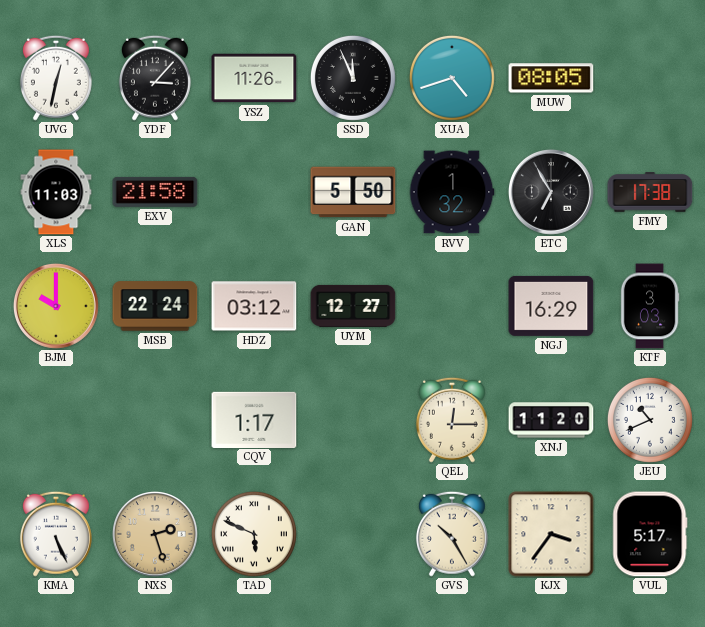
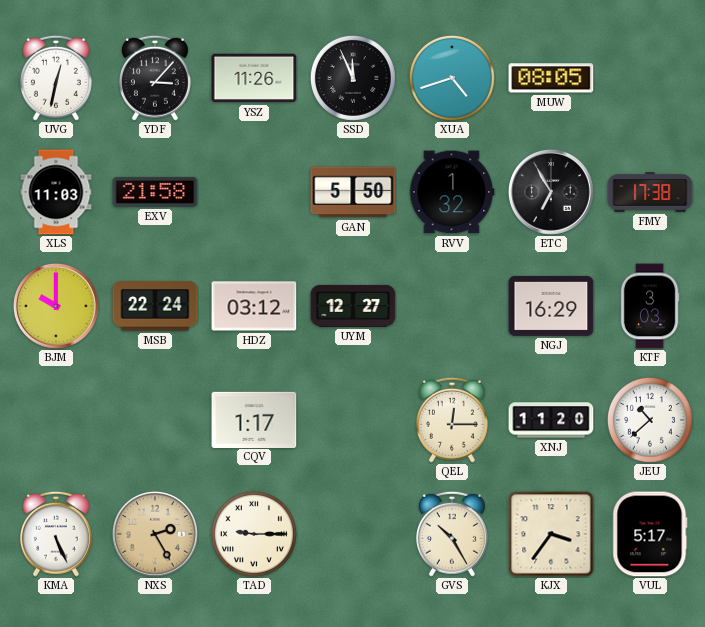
JEU: 10:41 -> 10:38 (650, 420)
NXS: 2:27 -> 2:25 (155, 534)
TAD: 5:49 -> 9:15 (254, 534)
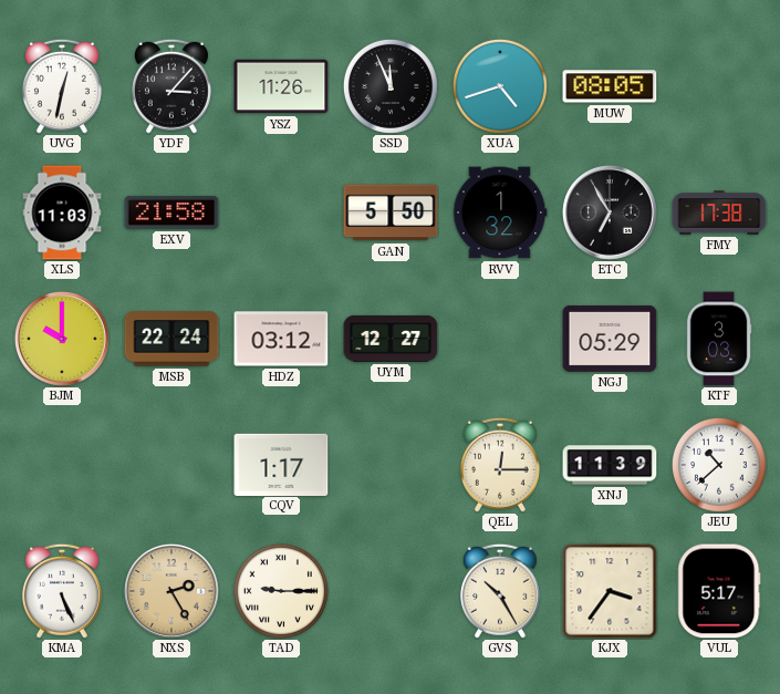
NGJ: 16:29 -> 05:29 (610, 339)
XNJ: 11:20 -> 11:39 (610, 465)
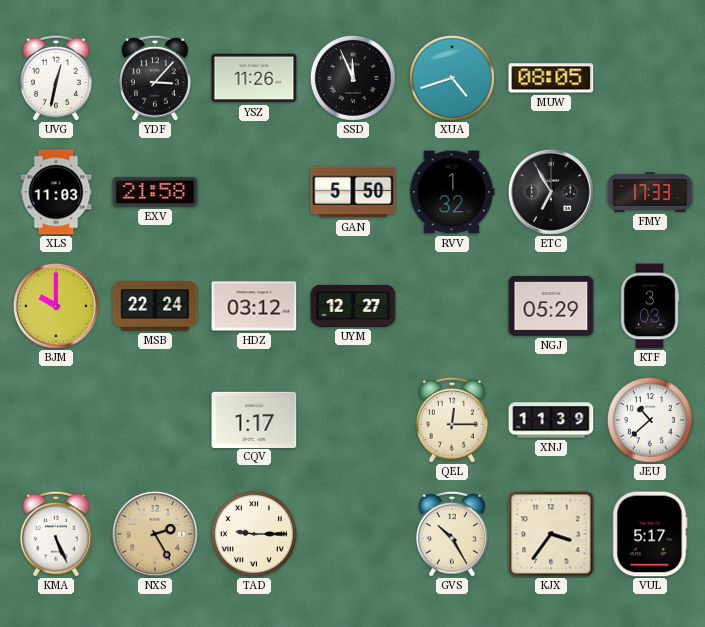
FMY: 17:38 -> 17:33 (650, 192)
